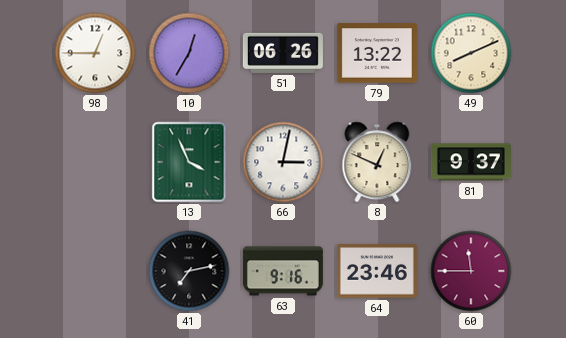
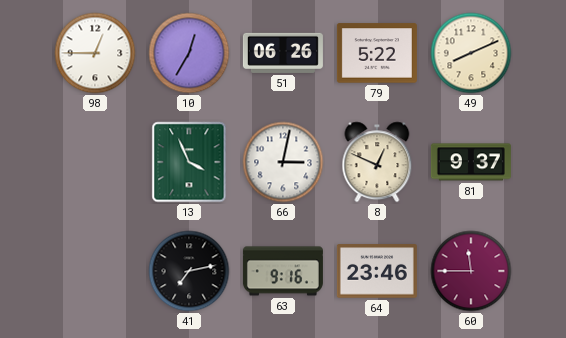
79: 13:22 -> 5:22 (377, 53)
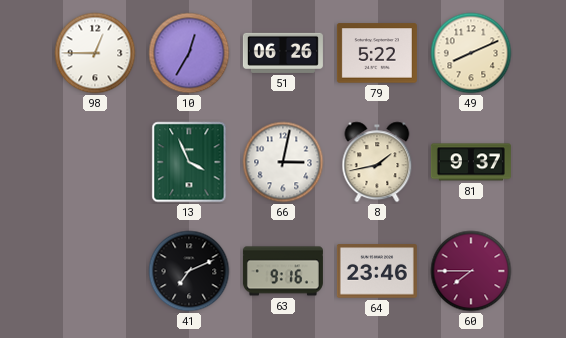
8: 12:49 -> 1:43 (377, 162)
41: 7:13 -> 7:11 (189, 271)
60: 11:45 -> 7:45 (471, 271)
